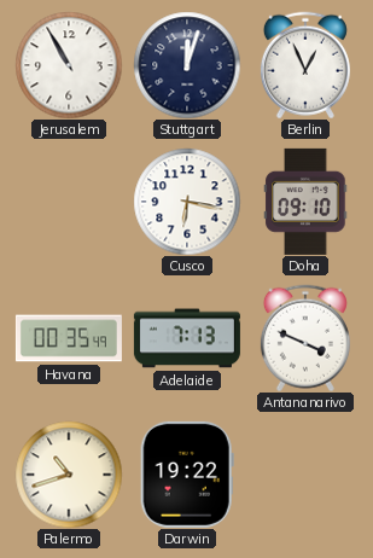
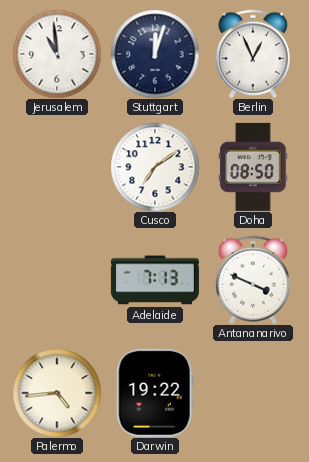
Jerusalem: 10:55 -> 10:59 (57, 54)
Cusco: 6:17 -> 7:09 (155, 167)
Doha: 09:10 -> 08:50 (253, 167)
Havana: 00:35 -> none (69, 338)
Palermo: 10:42 -> 4:44 (57, 393)
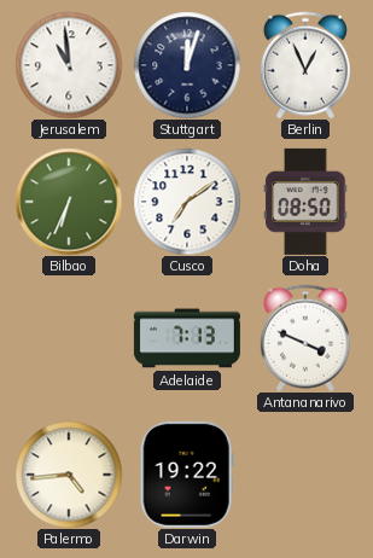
Bilbao: none -> 6:34 (69, 202)
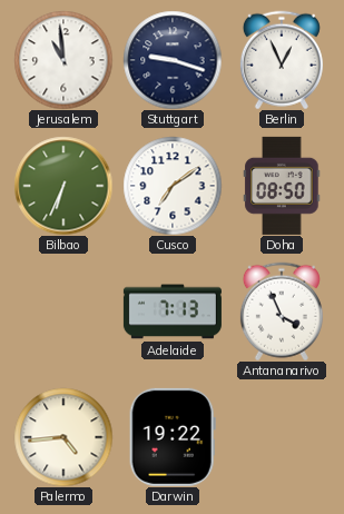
Stuttgart: 12:03 -> 9:18 (173, 60)
Antananarivo: 3:49 -> 3:56 (282, 312)
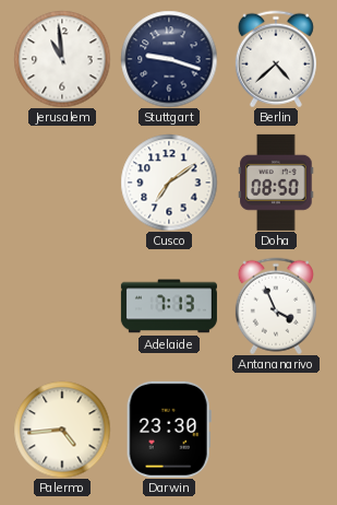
Berlin: 12:56 -> 4:38 (276, 59)
Bilbao: 6:34 -> none (63, 186)
Darwin: 19:22 -> 23:30 (169, 430)
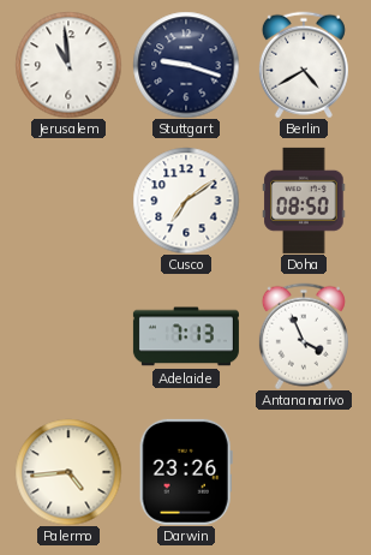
Berlin: 4:38 -> 4:40 (304, 65)
Darwin: 23:30 -> 23:26 (186, 472)
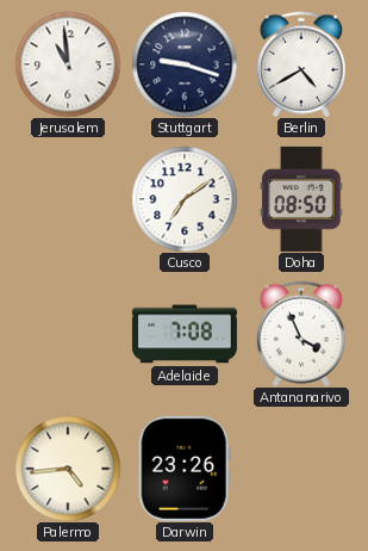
Adelaide: 7:13 -> 7:08 (185, 334)
